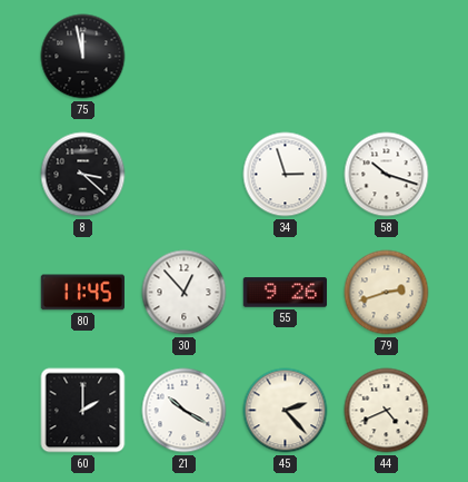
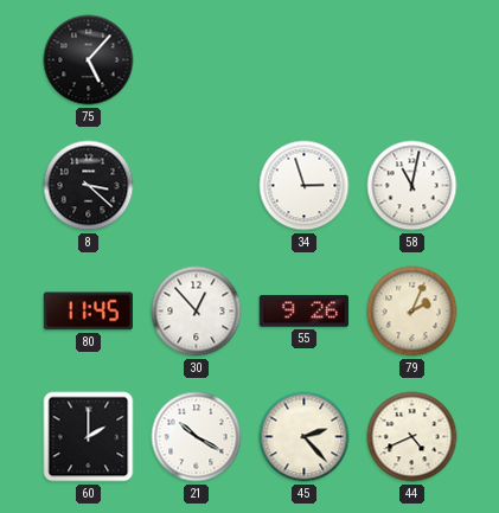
75: 11:58 -> 5:07 (89, 60)
58: 10:18 -> 11:02 (412, 186)
79: 2:42 -> 2:04 (412, 312)
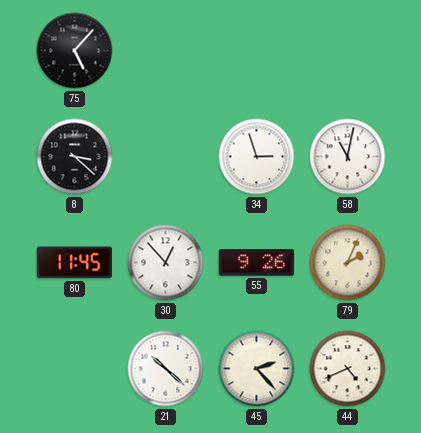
60: 2:00 -> none (89, 437)
21: 10:20 -> 10:22 (166, 369)
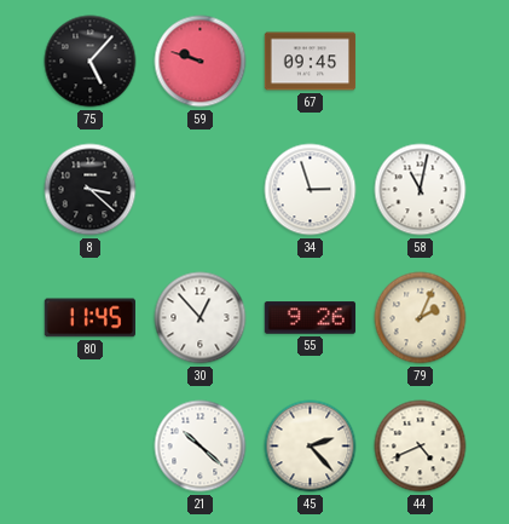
59: none -> 9:48 (201, 62)
67: none -> 09:45 (311, 62)
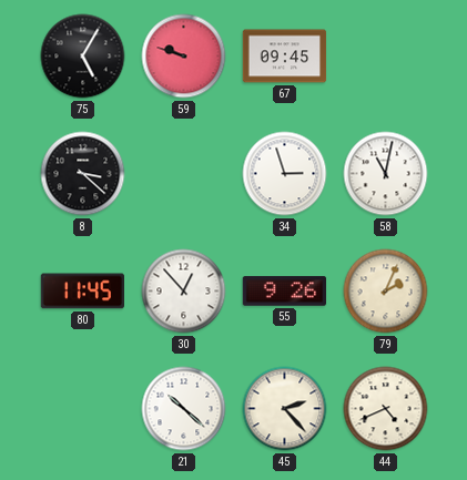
75: 5:07 -> 5:05 (83, 57)
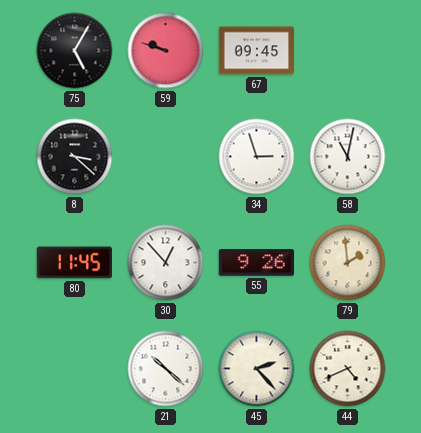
79: 2:04 -> 1:59 (348, 263)
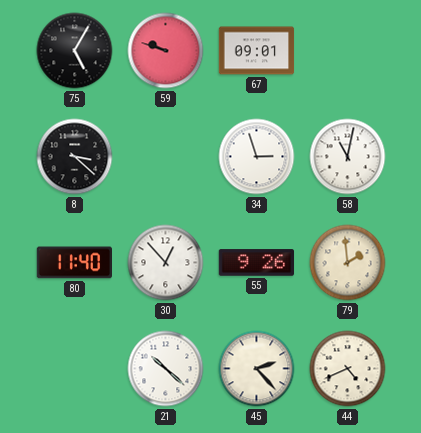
67: 09:45 -> 09:01 (257, 51)
80: 11:45 -> 11:40 (74, 263)
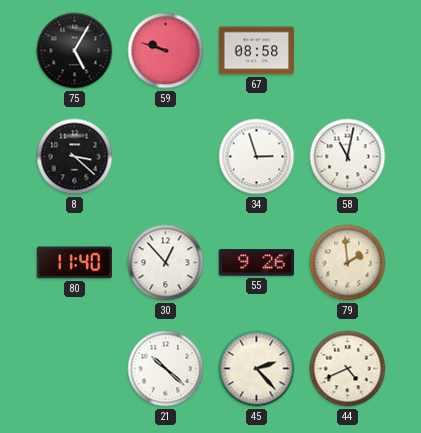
67: 09:01 -> 08:58 (257, 51)
